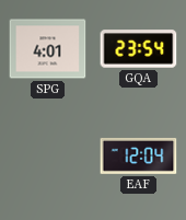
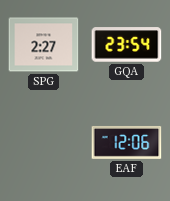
SPG: 4:01 -> 2:27 (44, 45)
EAF: 12:04 -> 12:06 (127, 142)
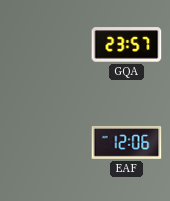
SPG: 2:27 -> none (44, 45)
GQA: 23:54 -> 23:57 (127, 45)
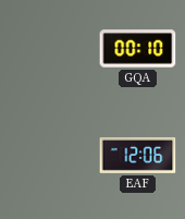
GQA: 23:57 -> 00:10 (138, 49)
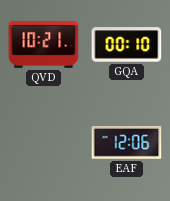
QVD: none -> 10:21 (44, 44)
